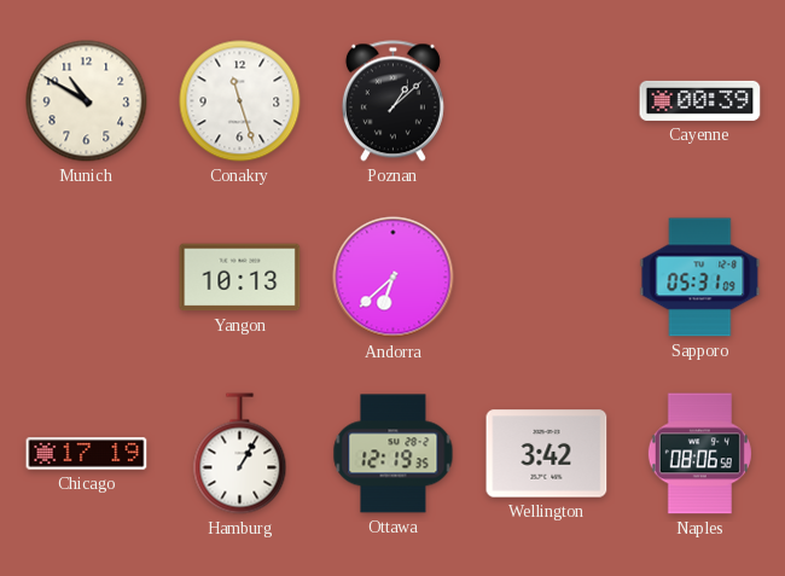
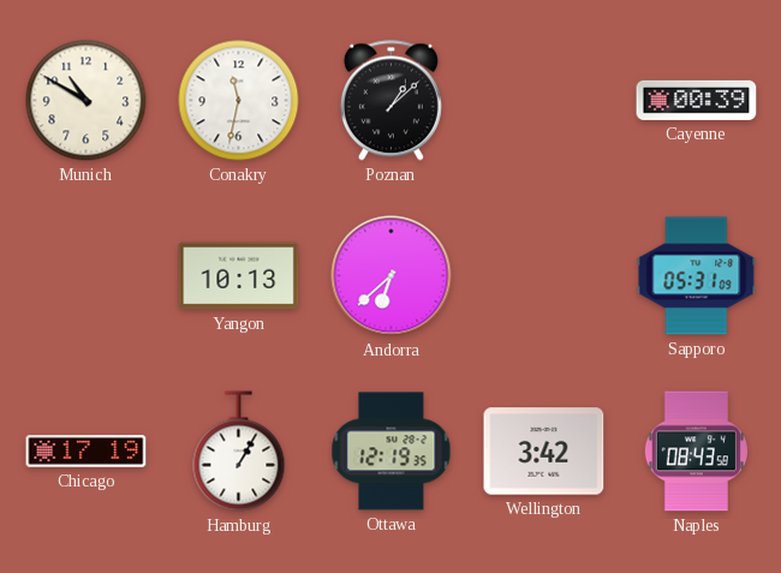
Conakry: 11:27 -> 11:32 (239, 101)
Naples: 08:06 -> 08:43 (696, 452)
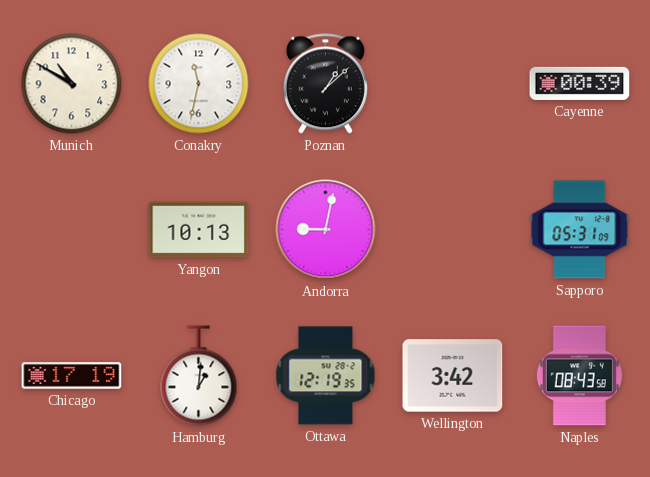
Andorra: 6:38 -> 9:02 (326, 230)
Hamburg: 1:05 -> 1:01 (199, 376)
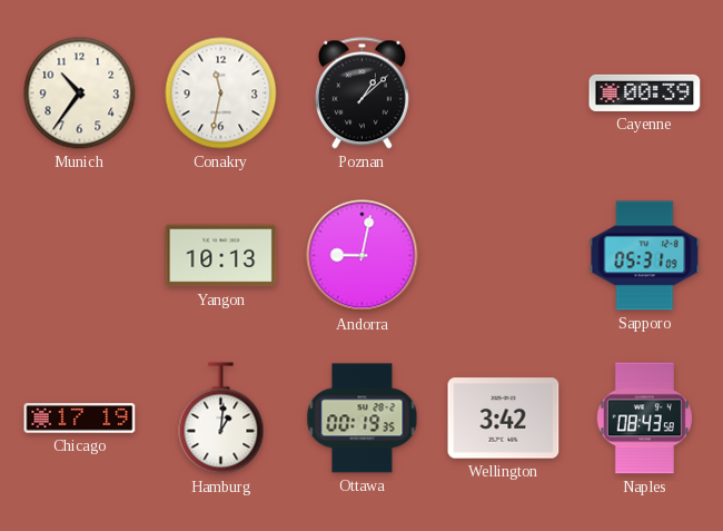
Munich: 10:50 -> 10:36 (80, 94)
Ottawa: 12:19 -> 00:19 (363, 419)
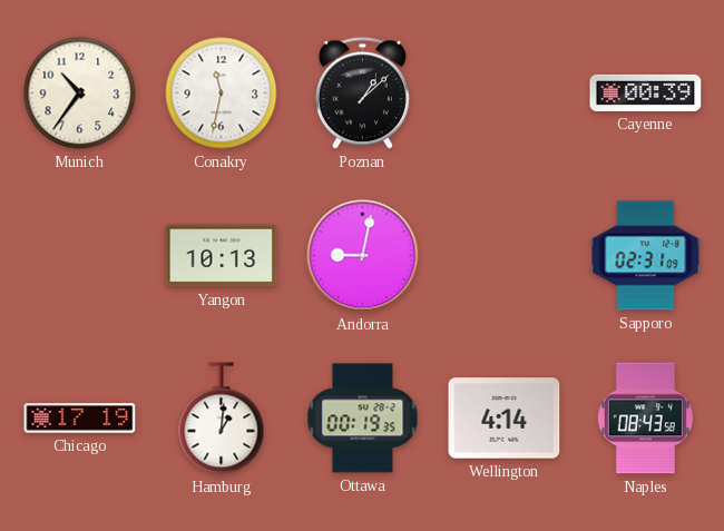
Sapporo: 05:31 -> 02:31 (646, 256)
Wellington: 3:42 -> 4:14 (505, 419)
